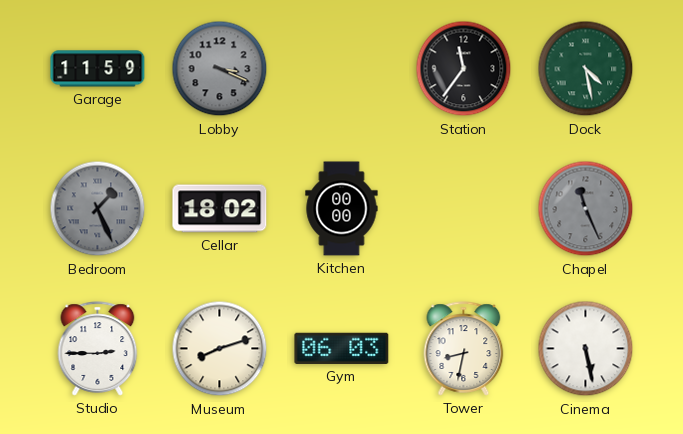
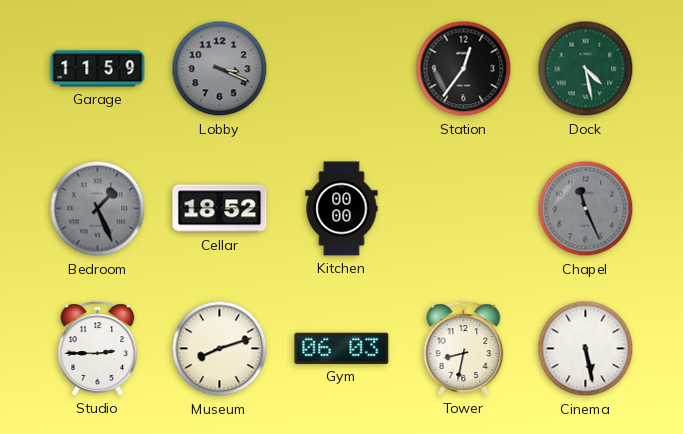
Station: 11:36 -> 12:36 (464, 69)
Cellar: 18:02 -> 18:52 (220, 209)
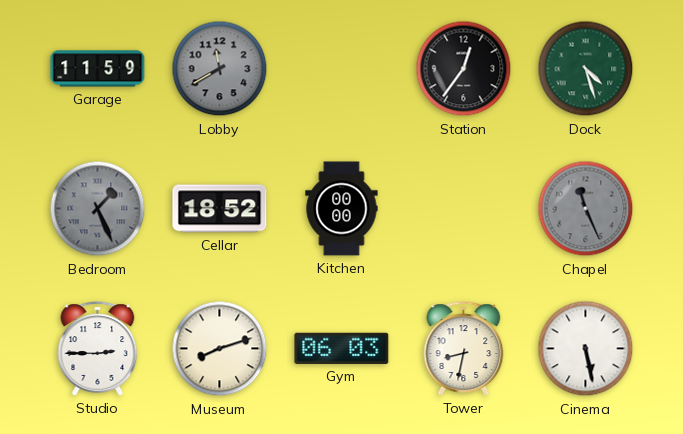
Lobby: 3:19 -> 11:40 (220, 69)
Dock: 4:28 -> 4:27 (586, 69)
